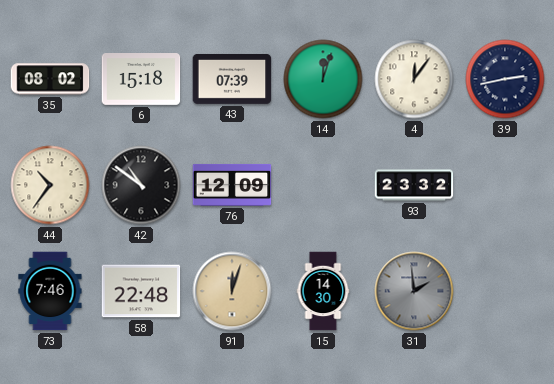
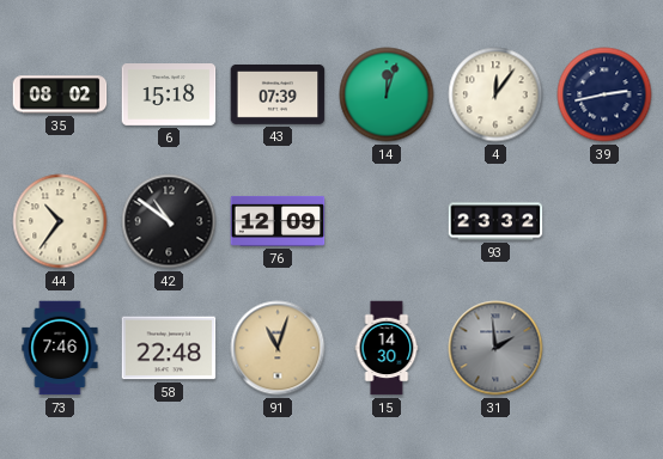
91: 12:03 -> 11:03 (278, 348)
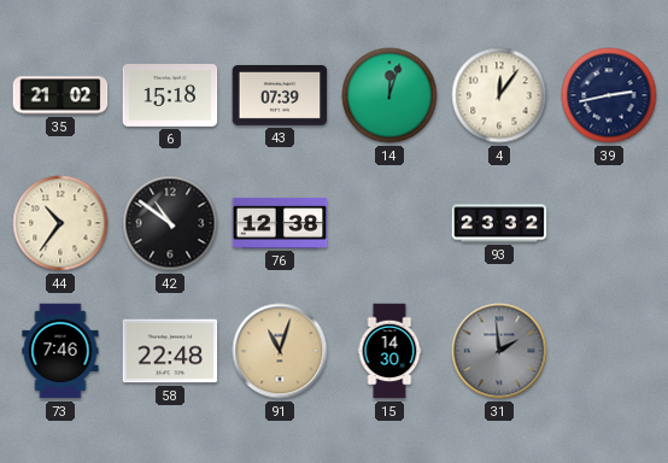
35: 08:02 -> 21:02 (60, 95)
76: 12:09 -> 12:38 (280, 223)
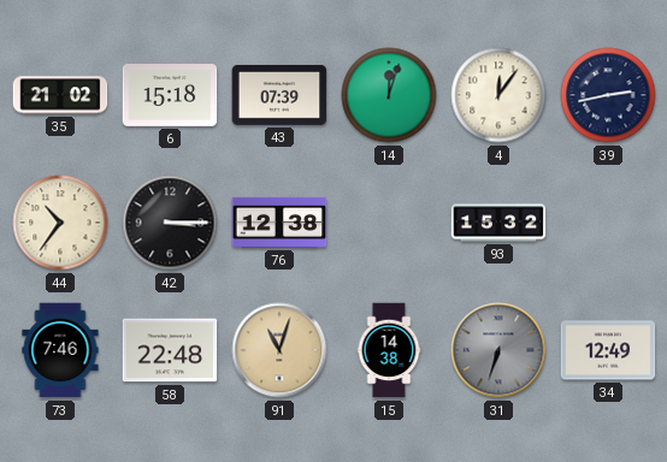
42: 10:51 -> 3:15 (170, 223)
93: 23:32 -> 15:32 (498, 223)
15: 14:30 -> 14:38 (389, 350)
31: 1:59 -> 6:33 (498, 350)
34: none -> 12:49 (608, 350)
